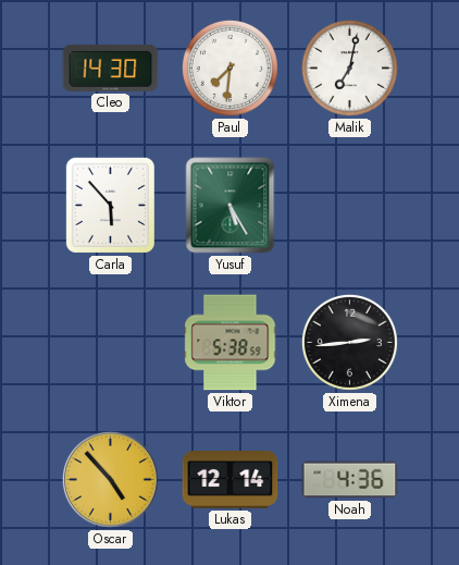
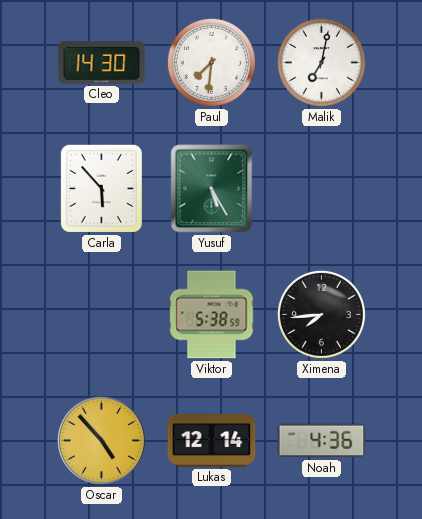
Ximena: 2:44 -> 7:44 (321, 314)
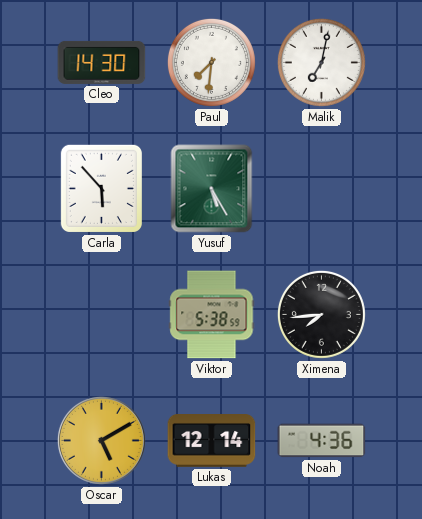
Oscar: 4:53 -> 5:10 (101, 440)
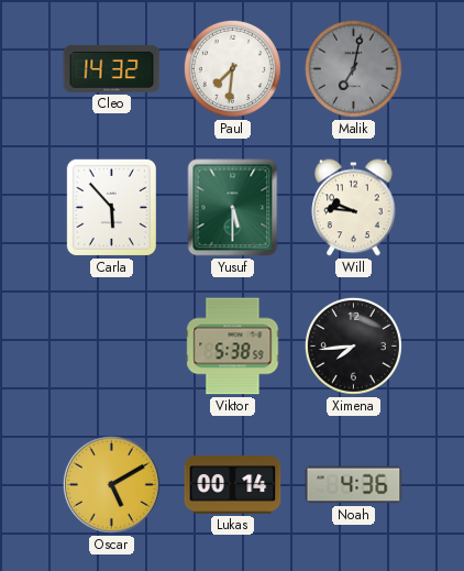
Cleo: 14:30 -> 14:32 (112, 68)
Malik dial: white -> grey (353, 68)
Yusuf: 5:25 -> 5:30 (233, 208)
Will: none -> 9:46 (354, 208)
Lukas: 12:14 -> 00:14 (233, 485)
